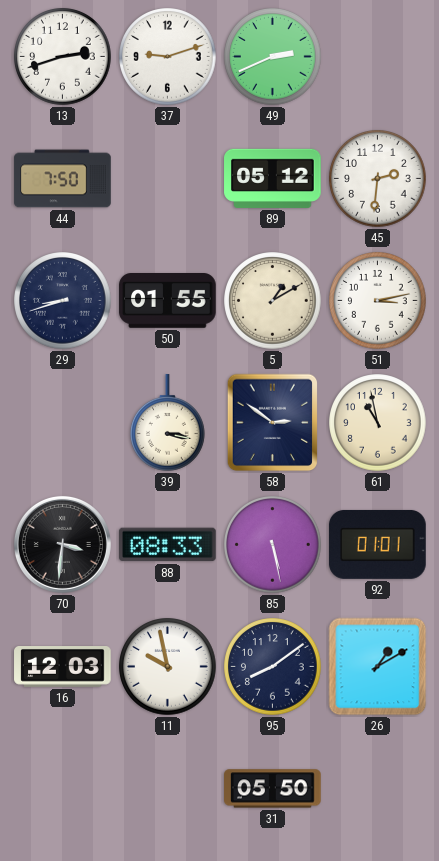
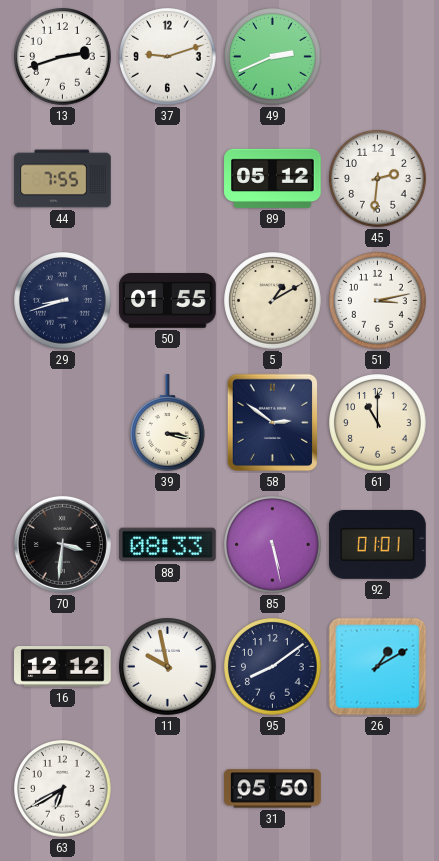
44: 7:50 -> 7:55 (63, 179)
61: 10:58 -> 11:00 (378, 423)
16: 12:03 -> 12:12 (63, 667)
63: none -> 6:40 (63, 789)
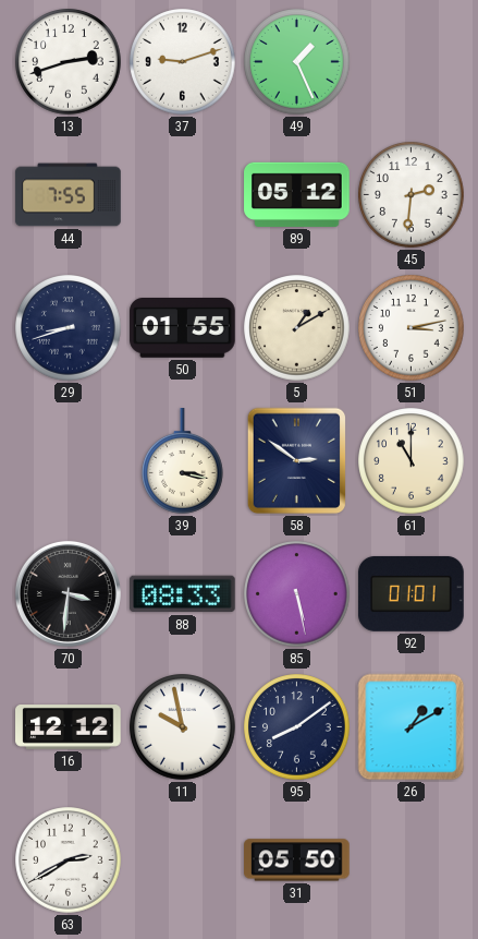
49: 2:41 -> 1:26 (297, 62)
63: 6:40 -> 2:40 (69, 860)
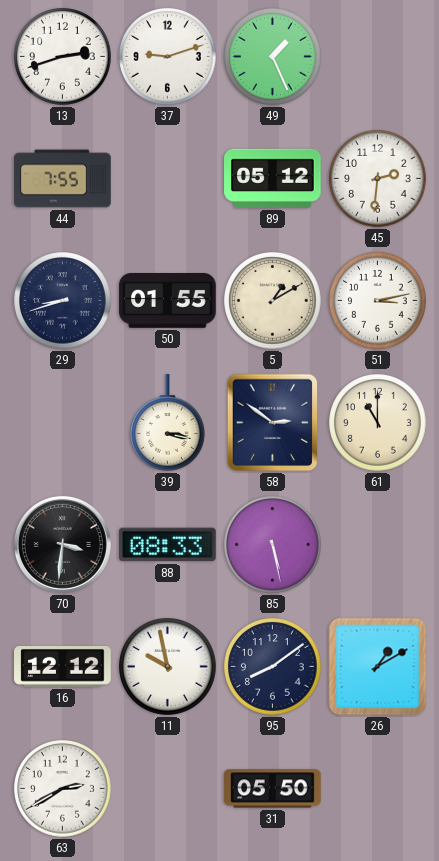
92: 01:01 -> none (412, 593)
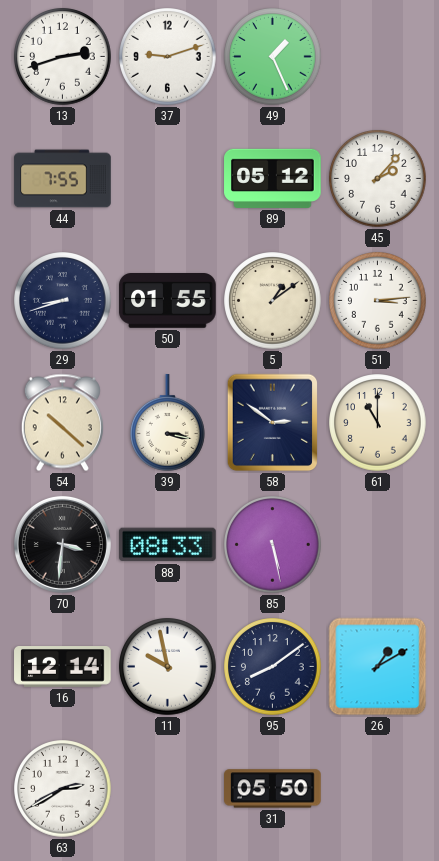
45: 2:31 -> 2:07 (378, 179)
5: 1:10 -> 1:09 (273, 301)
51: 3:13 -> 3:14 (378, 301)
54: none -> 10:22 (62, 423)
16: 12:12 -> 12:14 (63, 667)
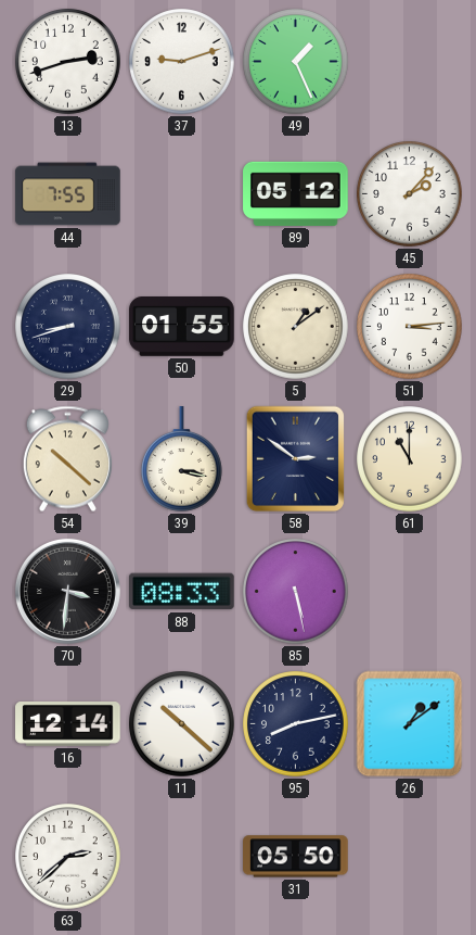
11: 9:58 -> 10:22 (182, 724)
95: 8:09 -> 8:13 (296, 724)
26: 1:10 -> 1:09 (410, 724)
63: 2:40 -> 2:38 (68, 857)
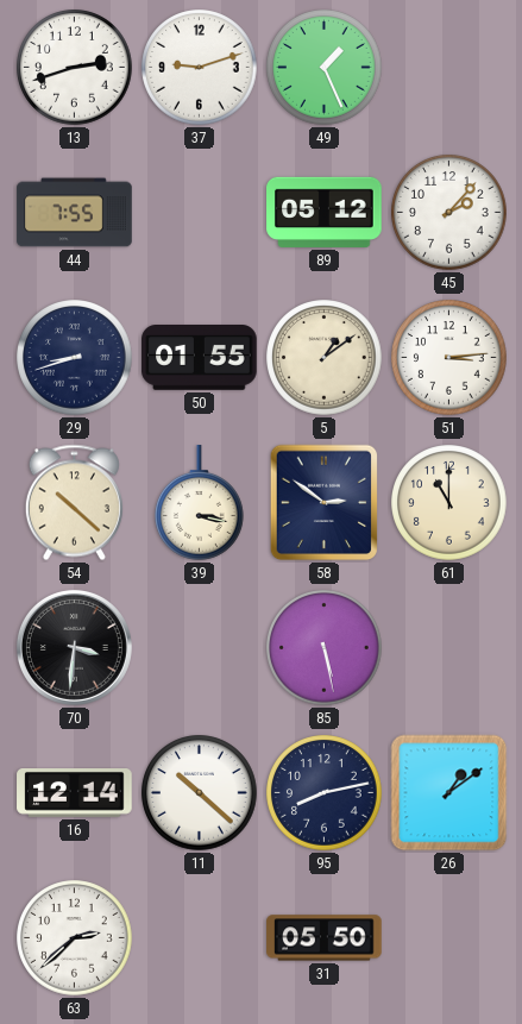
88: 08:33 -> none (182, 592)
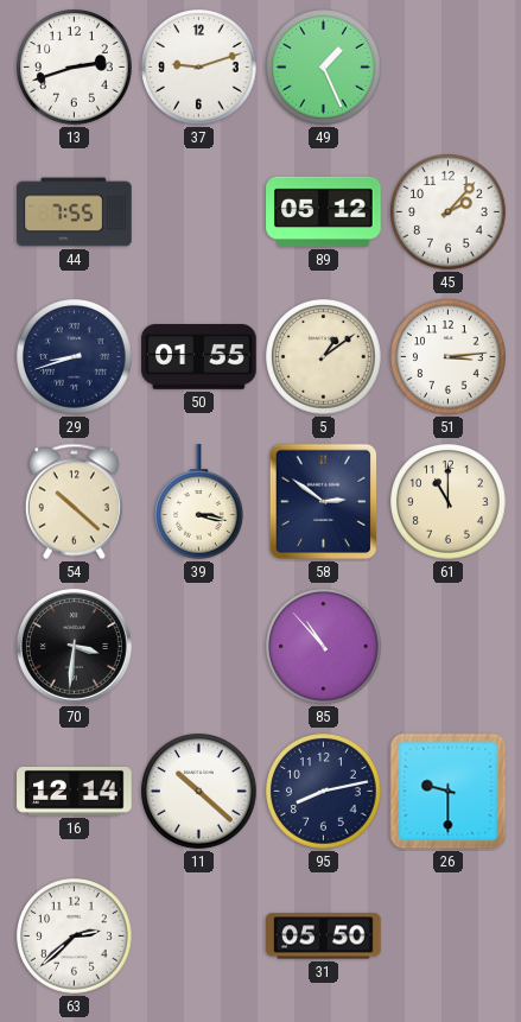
85: 5:28 -> 10:53 (324, 647)
26: 1:09 -> 9:30 (449, 792)
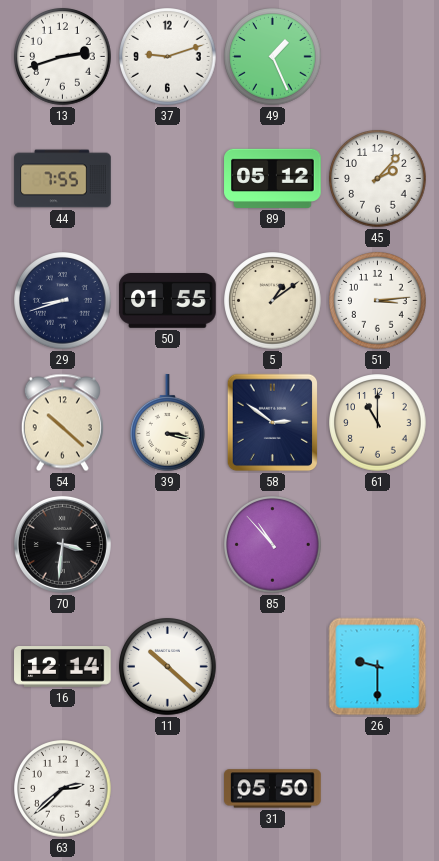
95: 8:13 -> none (324, 792)
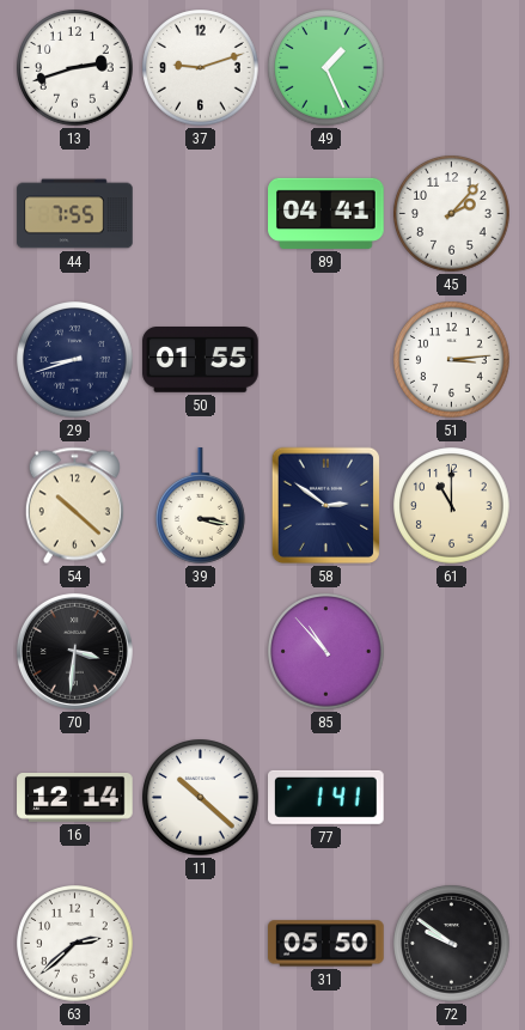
89: 05:12 -> 04:41 (326, 213)
5: 1:09 -> none (273, 301)
77: none -> 1:41 (326, 797)
26: 9:30 -> none (378, 667)
72: none -> 9:51 (452, 944)
